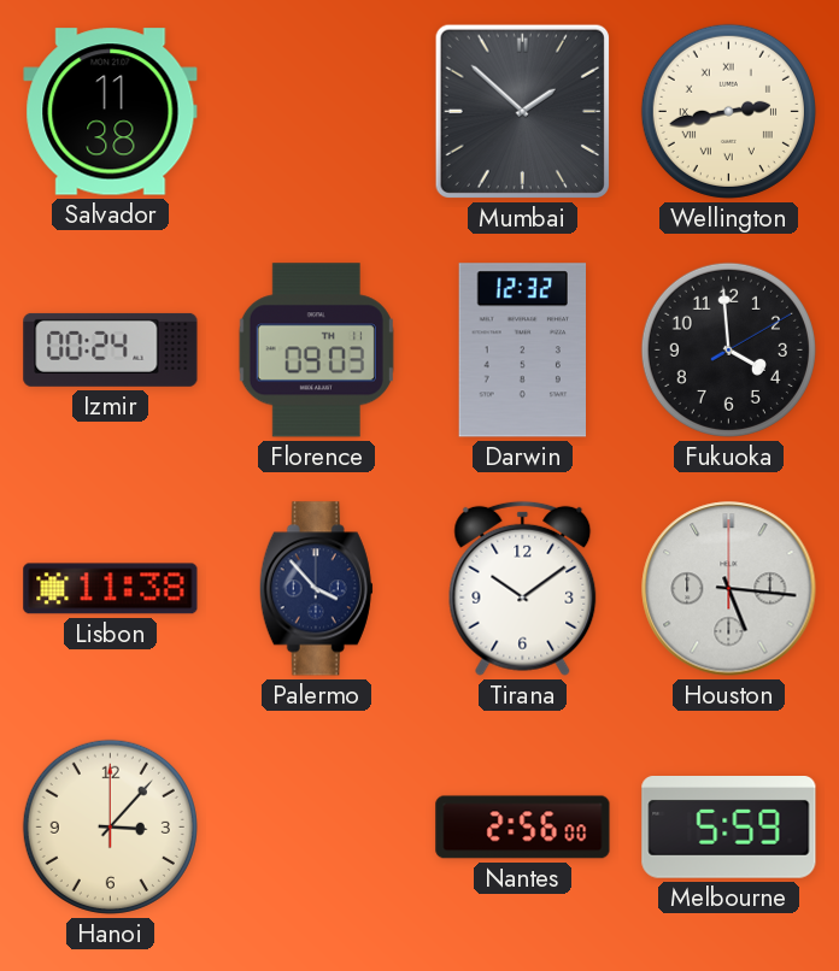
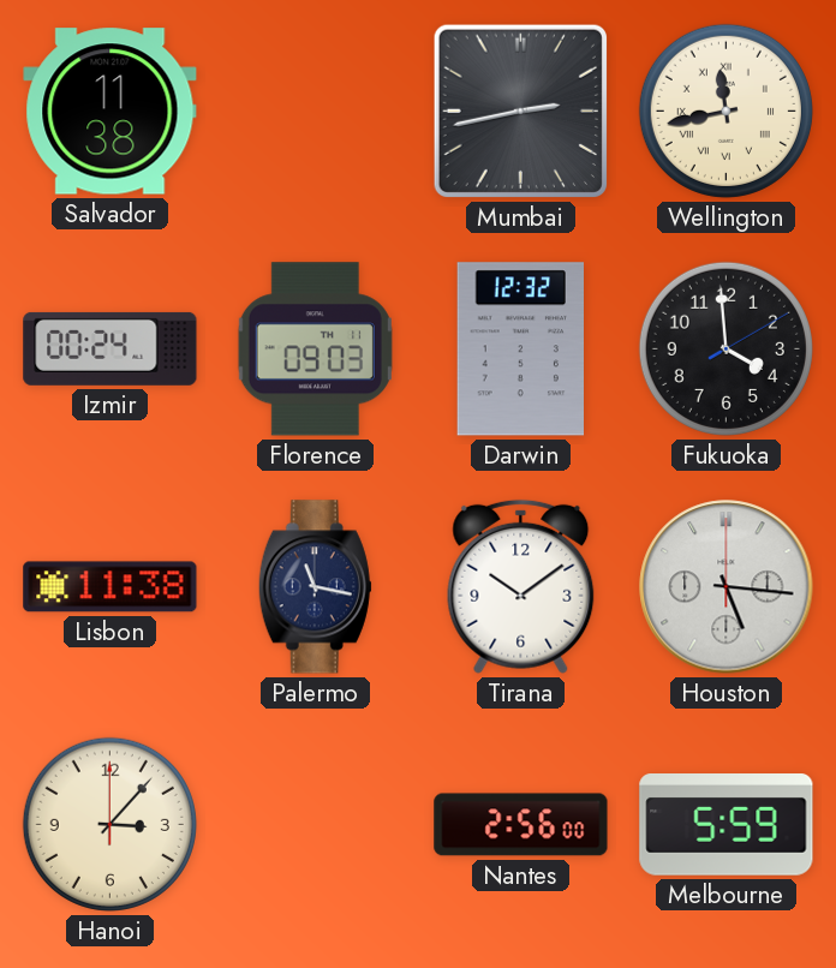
Mumbai: 1:52 -> 2:43 (520, 110)
Wellington: 2:43 -> 11:43 (725, 110)
Palermo: 3:53 -> 11:17 (315, 587)
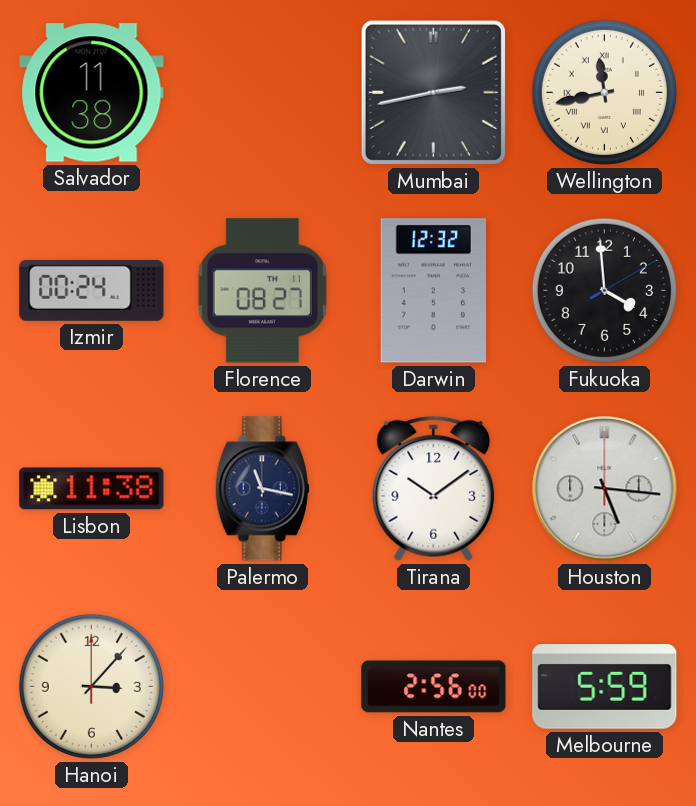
Florence: 09:03 -> 08:27 (262, 291)
